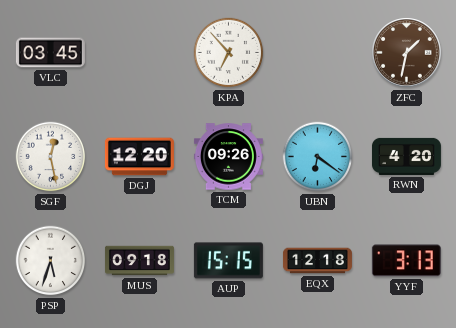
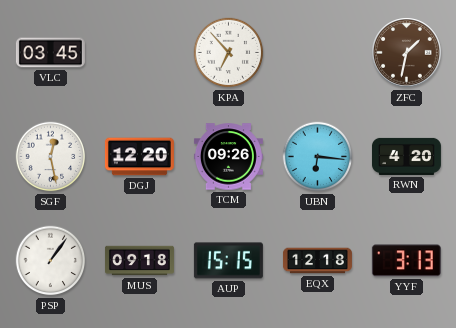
UBN: 6:21 -> 6:16 (318, 157)
PSP: 5:33 -> 1:06 (51, 261)
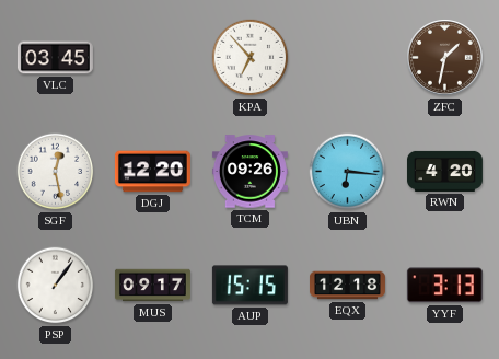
MUS: 09:18 -> 09:17 (152, 286)
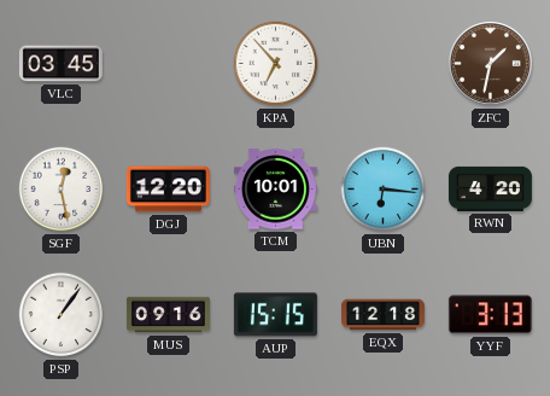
TCM: 09:26 -> 10:01 (275, 190)
MUS: 09:17 -> 09:16 (168, 315)
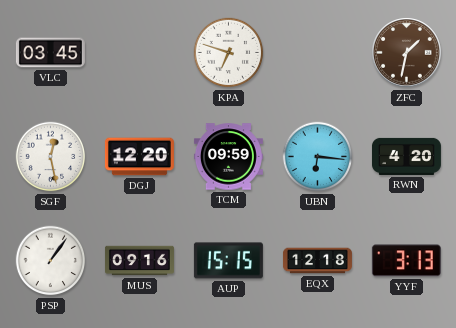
KPA: 6:53 -> 6:48 (229, 53)
TCM: 10:01 -> 09:59 (228, 157)
